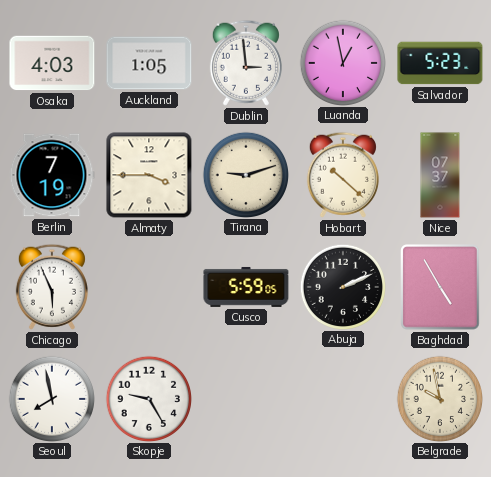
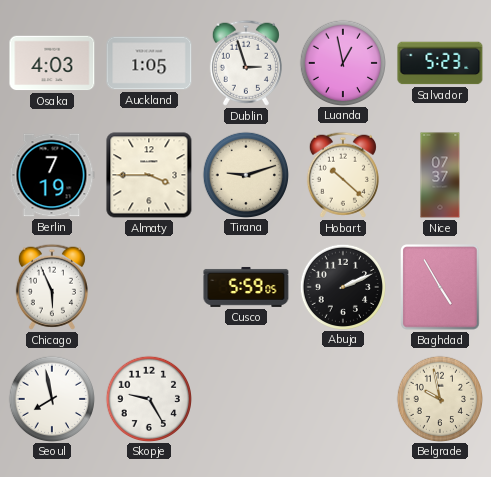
Dublin: 2:59 -> 2:57 (246, 63)
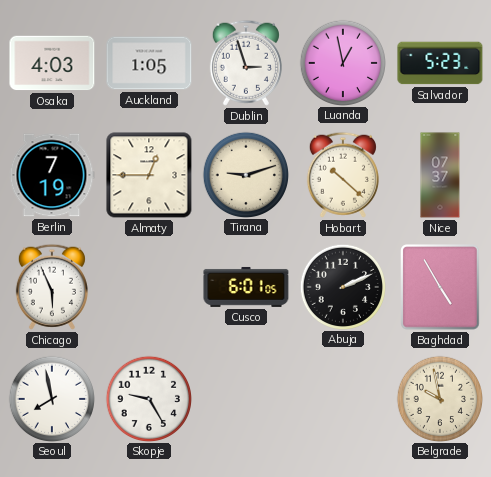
Almaty: 3:45 -> 12:45 (149, 175)
Cusco: 5:59 -> 6:01 (246, 287)
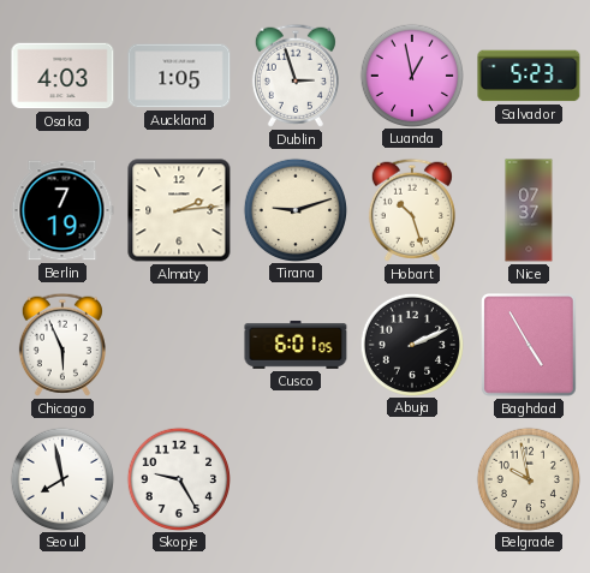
Almaty: 12:45 -> 2:14 (179, 210)
Hobart: 10:22 -> 10:27 (412, 210)
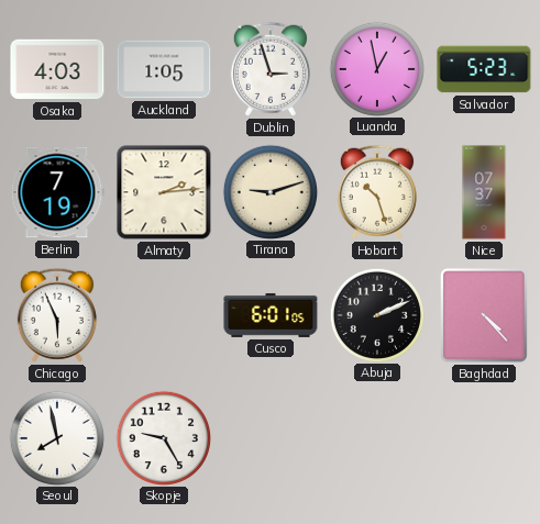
Baghdad: 4:55 -> 4:23 (484, 315)
Belgrade: 9:58 -> none (528, 478)
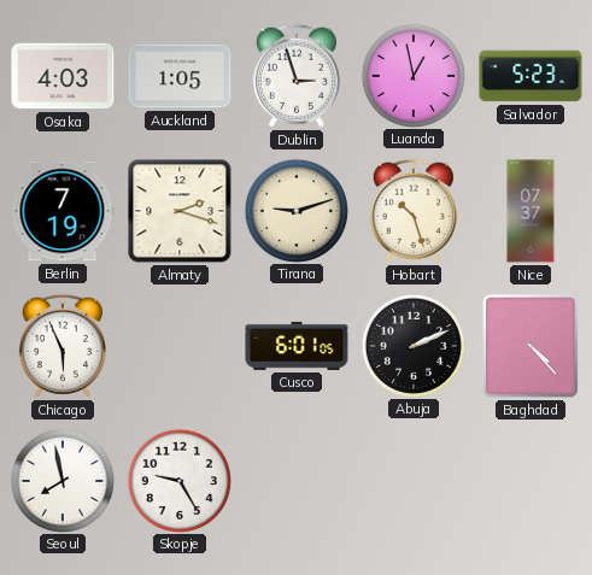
Almaty: 2:14 -> 2:18 (180, 211)
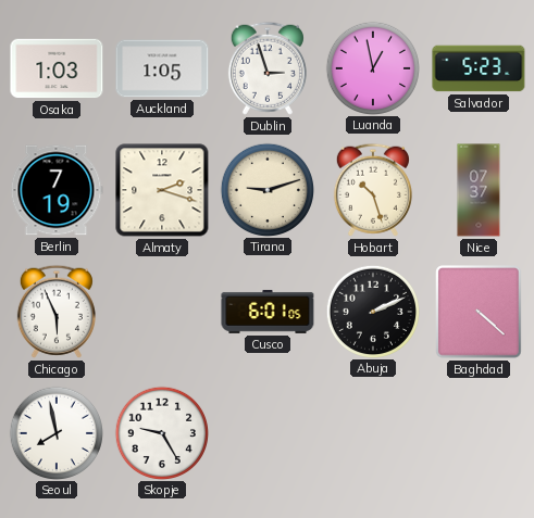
Osaka: 4:03 -> 1:03 (57, 68)
Baghdad: 4:23 -> 4:22 (479, 312)
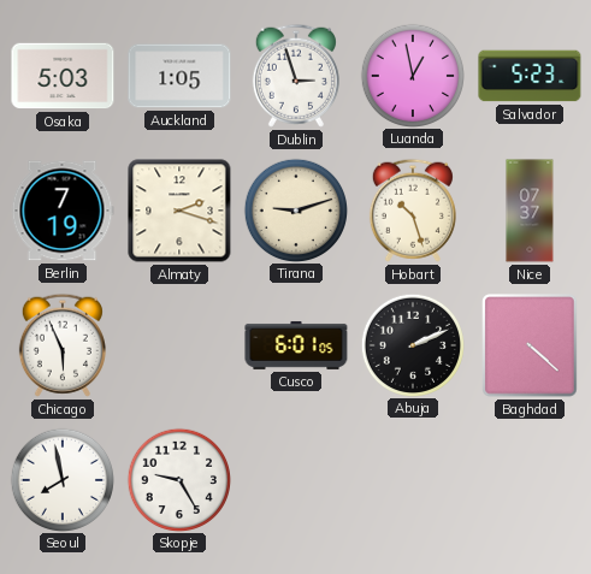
Osaka: 1:03 -> 5:03 (63, 76)
